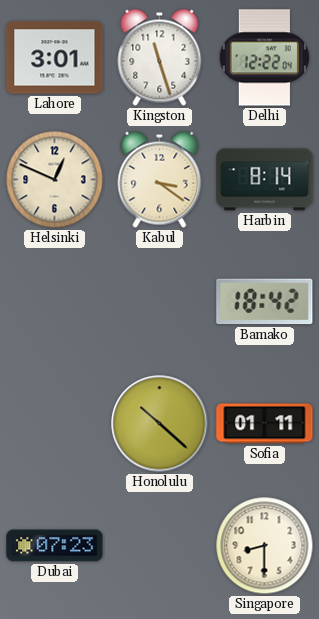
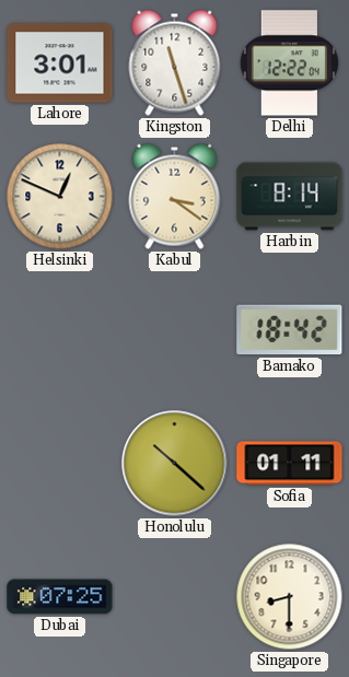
Dubai: 07:23 -> 07:25 (60, 597)
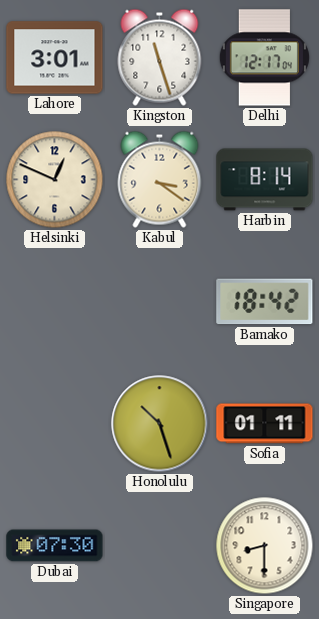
Delhi: 12:22 -> 12:17 (264, 58)
Honolulu: 10:22 -> 10:27 (160, 424)
Dubai: 07:25 -> 07:30 (55, 546)
